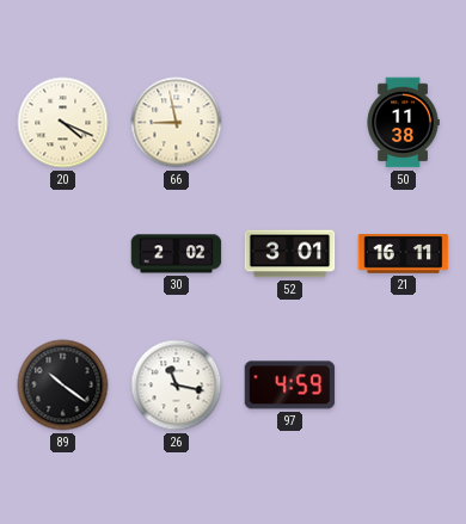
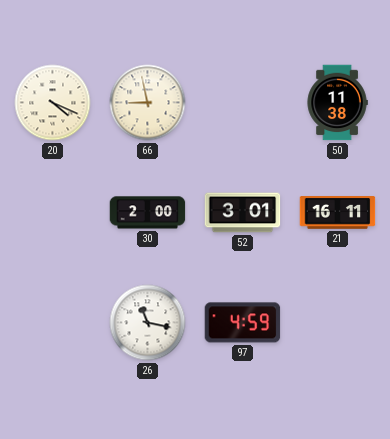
30: 2:02 -> 2:00 (148, 213)
89: 10:21 -> none (63, 386)
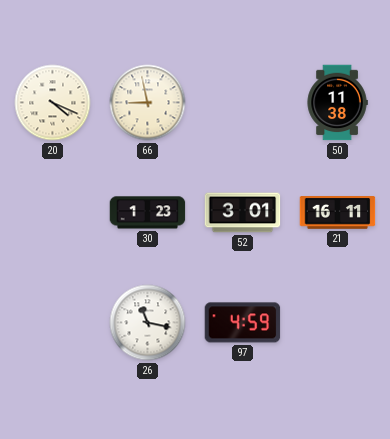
30: 2:00 -> 1:23 (148, 213)
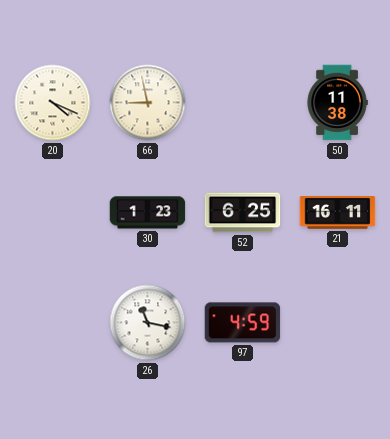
52: 3:01 -> 6:25 (243, 213)
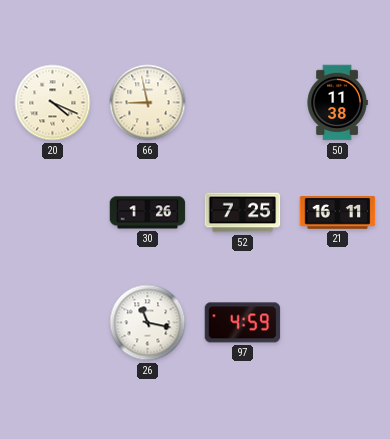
30: 1:23 -> 1:26 (148, 213)
52: 6:25 -> 7:25 (243, 213)
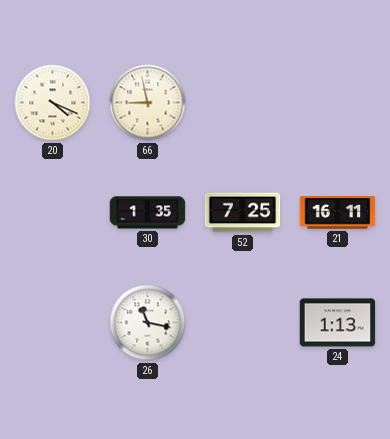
50: 11:38 -> none (337, 103)
30: 1:26 -> 1:35 (148, 213)
97: 4:59 -> none (243, 323)
24: none -> 1:13 (338, 323)
